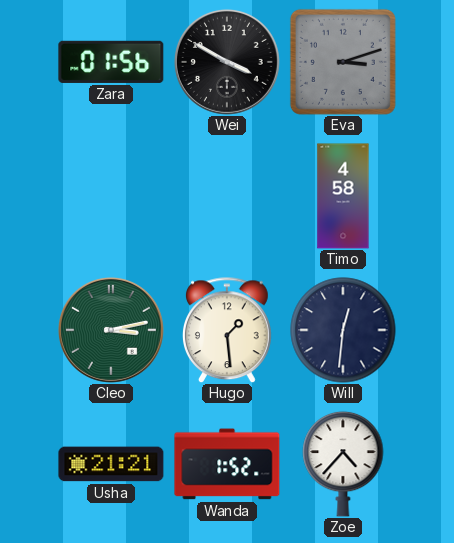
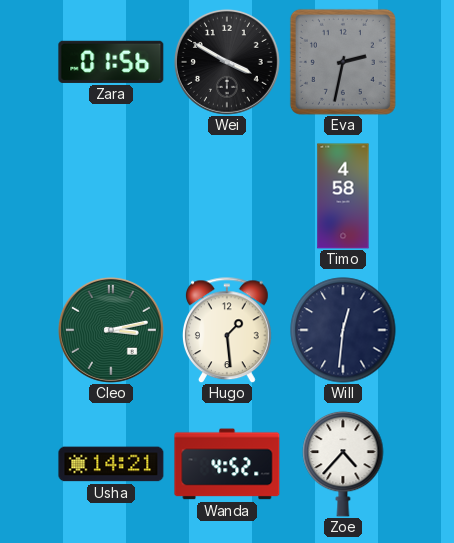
Eva: 3:12 -> 2:32 (343, 62)
Usha: 21:21 -> 14:21 (111, 464)
Wanda: 1:52 -> 4:52 (227, 464)
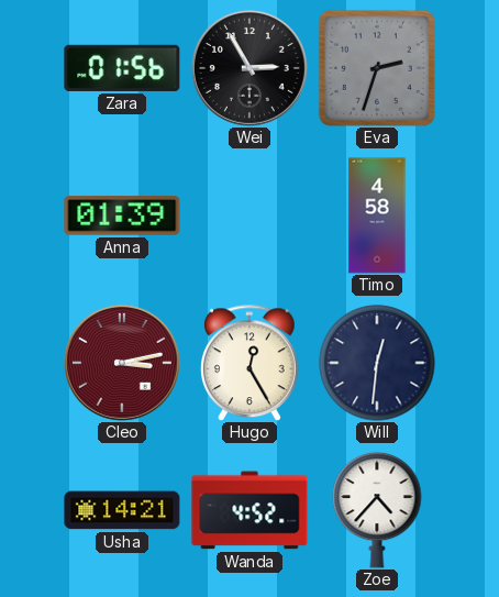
Wei: 3:50 -> 2:55 (249, 68)
Eva: 2:32 -> 2:33 (377, 68)
Anna: none -> 01:39 (122, 215)
Cleo dial: green -> burgundy (122, 363)
Hugo: 1:29 -> 12:25 (249, 363)
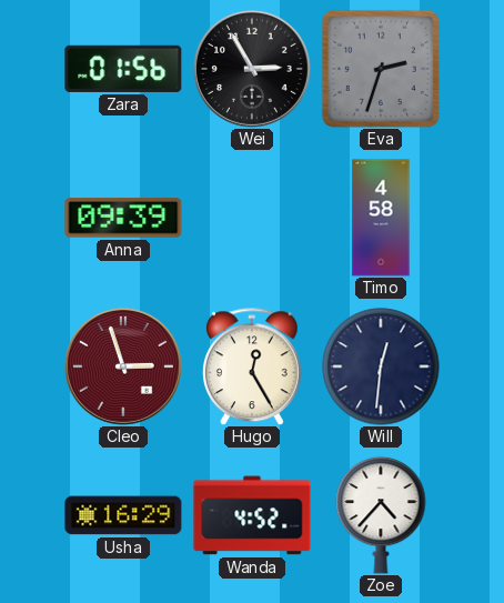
Anna: 01:39 -> 09:39 (123, 218)
Cleo: 3:13 -> 2:57 (123, 366)
Usha: 14:21 -> 16:29 (123, 515)
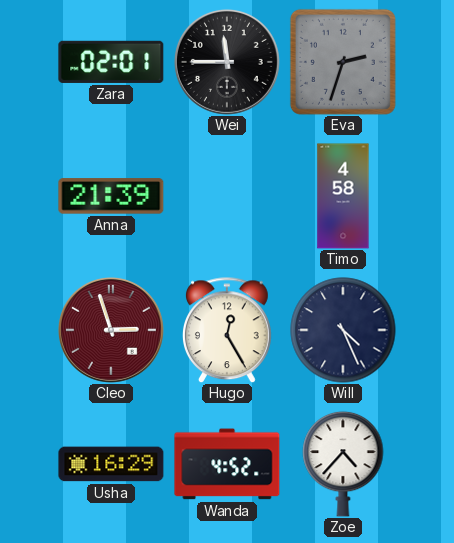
Zara: 01:56 -> 02:01 (111, 62)
Wei: 2:55 -> 11:45 (227, 62)
Anna: 09:39 -> 21:39 (111, 196)
Will: 12:31 -> 4:26 (343, 330)
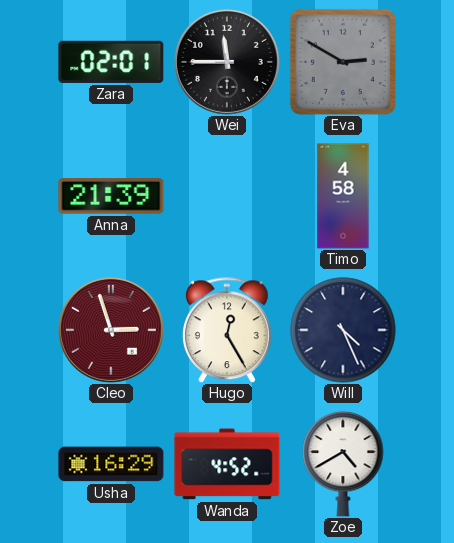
Eva: 2:33 -> 2:50 (343, 62)
Zoe: 4:37 -> 4:40 (343, 464)
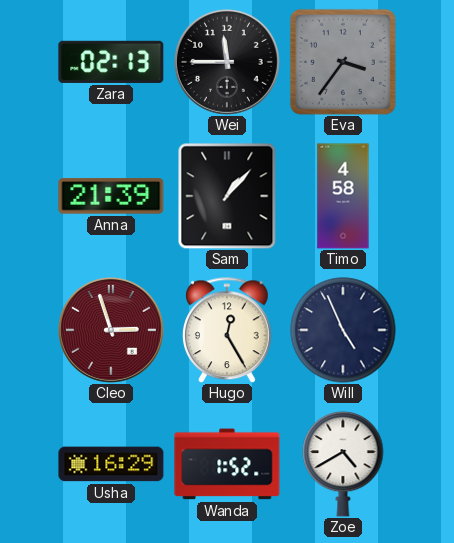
Zara: 02:01 -> 02:13 (111, 62)
Eva: 2:50 -> 3:36 (343, 62)
Sam: none -> 1:07 (227, 196)
Will: 4:26 -> 4:56 (343, 330)
Wanda: 4:52 -> 1:52 (227, 464)
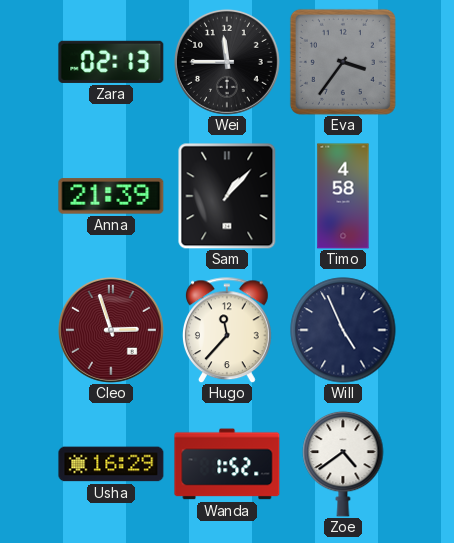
Hugo: 12:25 -> 11:37 (227, 330)
Zoe: 4:40 -> 4:39 (343, 464)
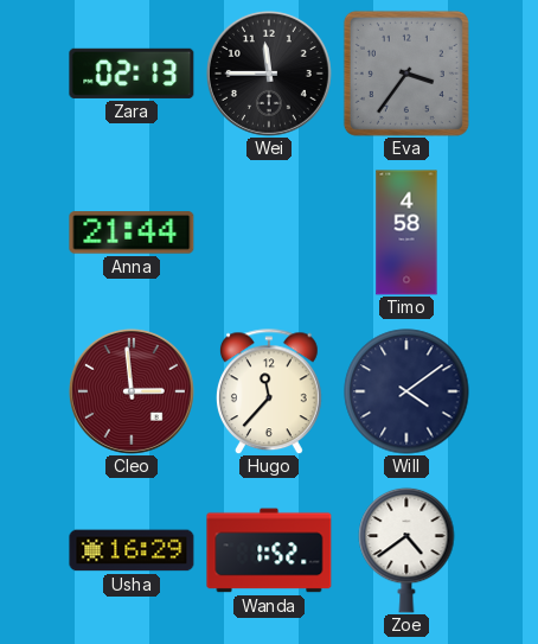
Anna: 21:39 -> 21:44 (132, 232)
Sam: 1:07 -> none (227, 196)
Cleo: 2:57 -> 2:59 (132, 391)
Will: 4:56 -> 4:09 (406, 391)
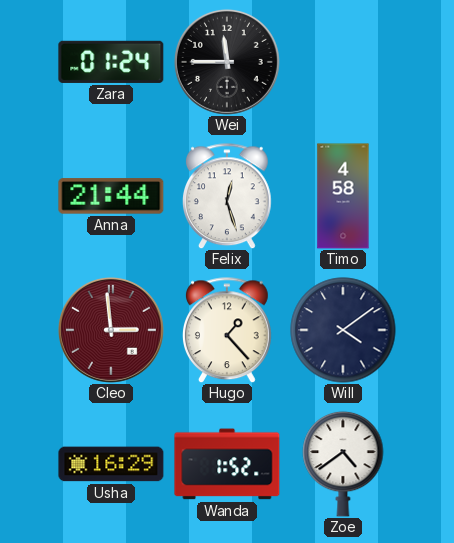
Zara: 02:13 -> 01:24 (111, 62)
Eva: 3:36 -> none (406, 74)
Felix: none -> 12:27 (227, 196)
Hugo: 11:37 -> 1:23 (227, 330)
